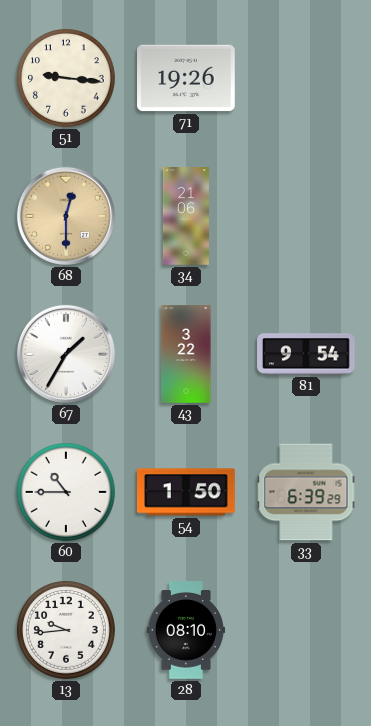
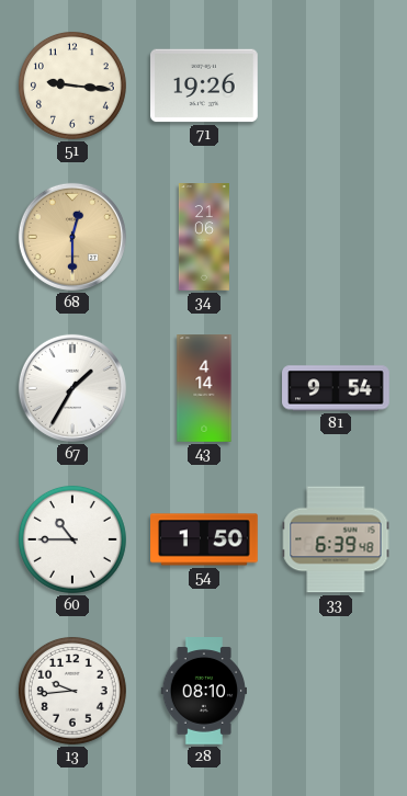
43: 3:22 -> 4:14 (204, 388)
33: 6:39:29 -> 6:39:48 (336, 539)
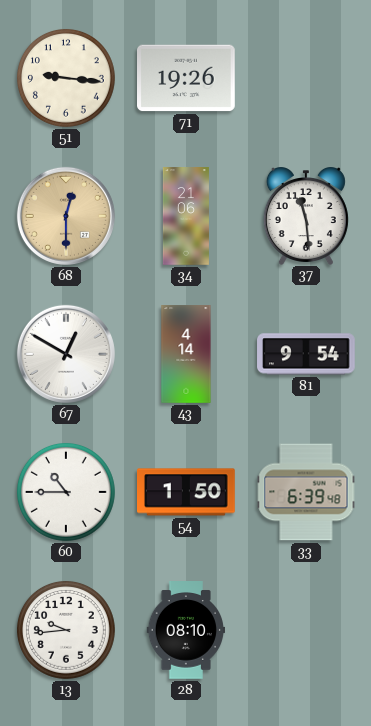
37: none -> 11:29 (306, 216)
67: 1:35 -> 12:50 (66, 354)
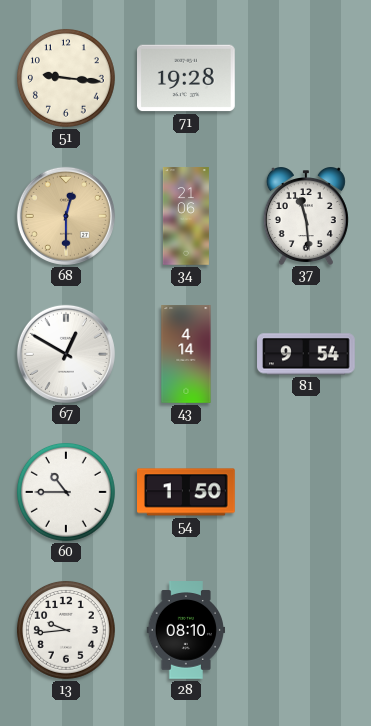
71: 19:26 -> 19:28 (187, 78)
33: 6:39 -> none (306, 492)
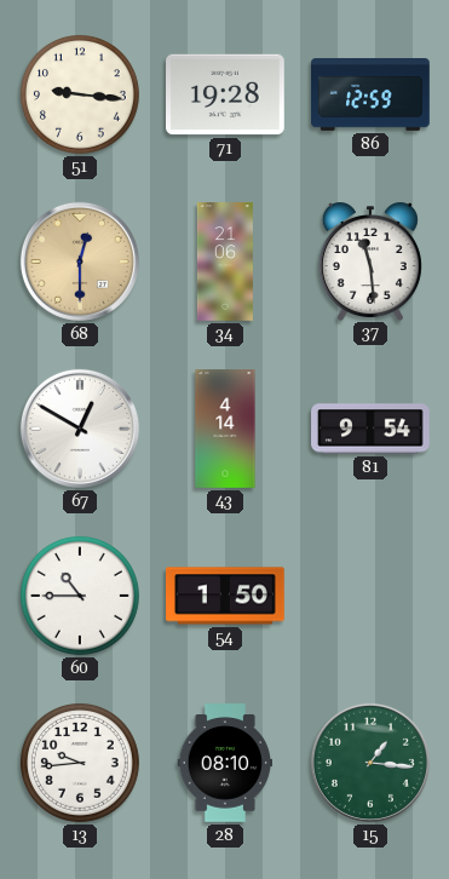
86: none -> 12:59 (370, 96)
15: none -> 1:16 (370, 763)
